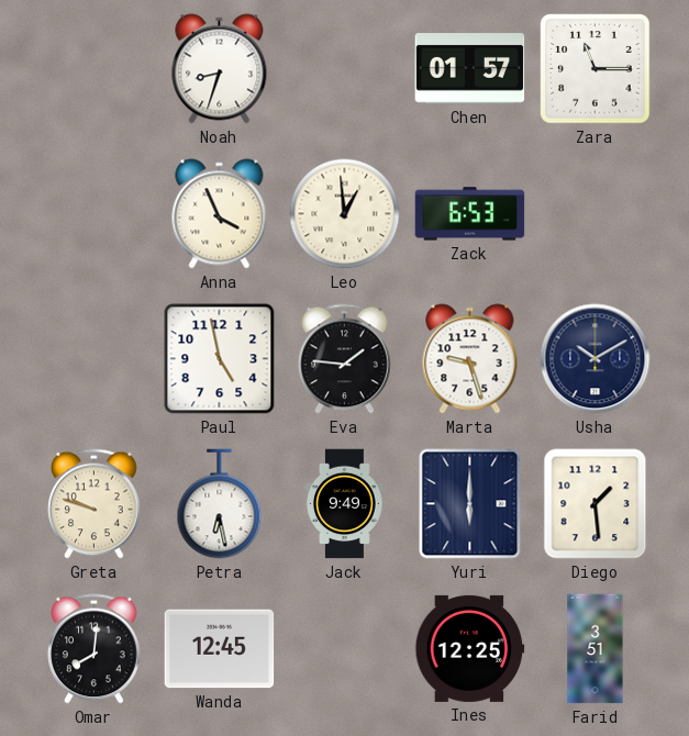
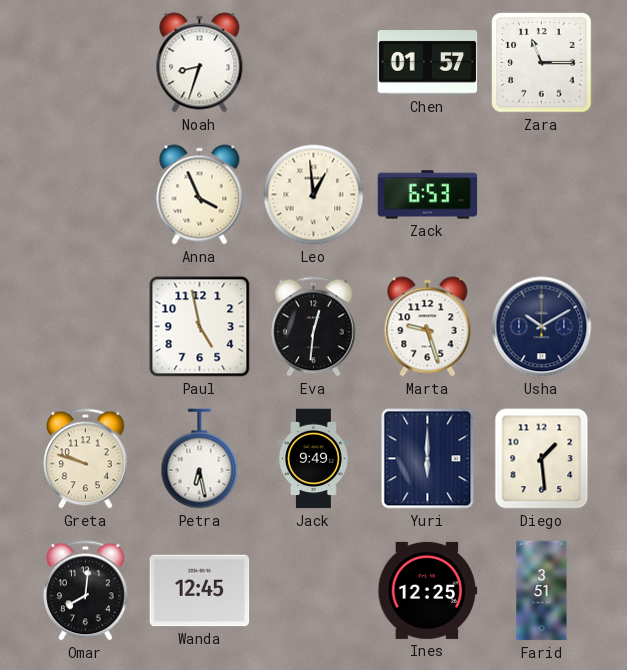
Eva: 1:46 -> 12:31 (314, 327)
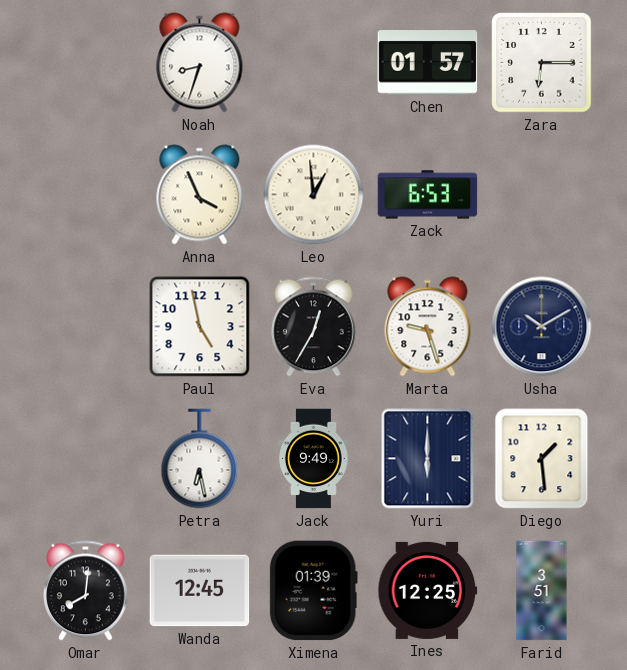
Zara: 11:15 -> 6:15 (542, 63)
Eva: 12:31 -> 12:35 (314, 327)
Greta: 9:48 -> none (86, 459)
Ximena: none -> 01:39 (313, 591)
